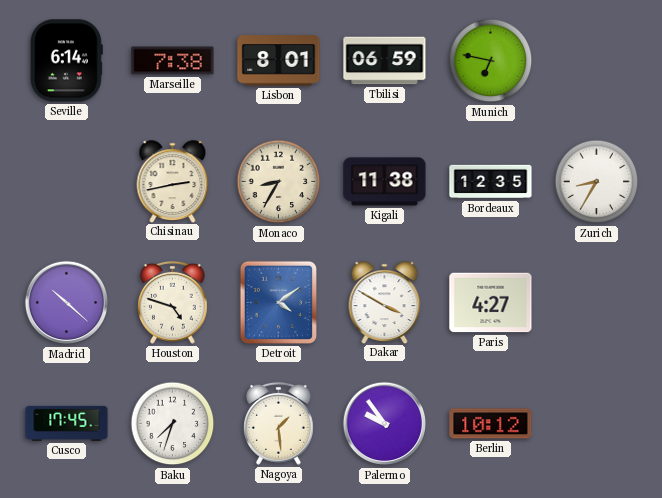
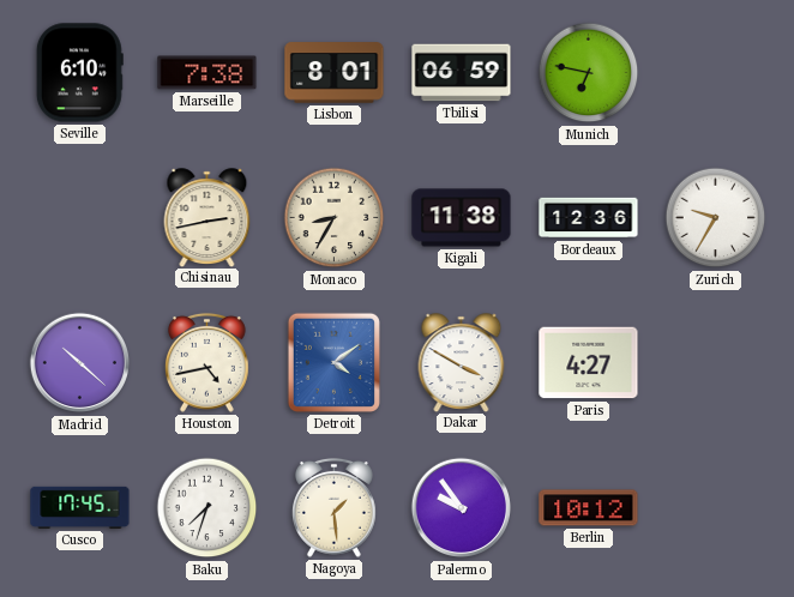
Seville: 6:14 -> 6:10 (79, 73)
Bordeaux: 12:35 -> 12:36 (589, 218)
Zurich: 8:35 -> 9:35 (716, 218)
Houston: 4:48 -> 4:43 (207, 362)
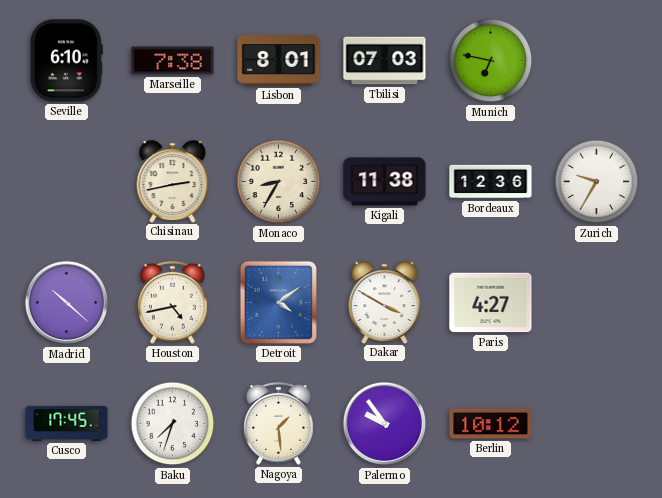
Tbilisi: 06:59 -> 07:03 (385, 61)
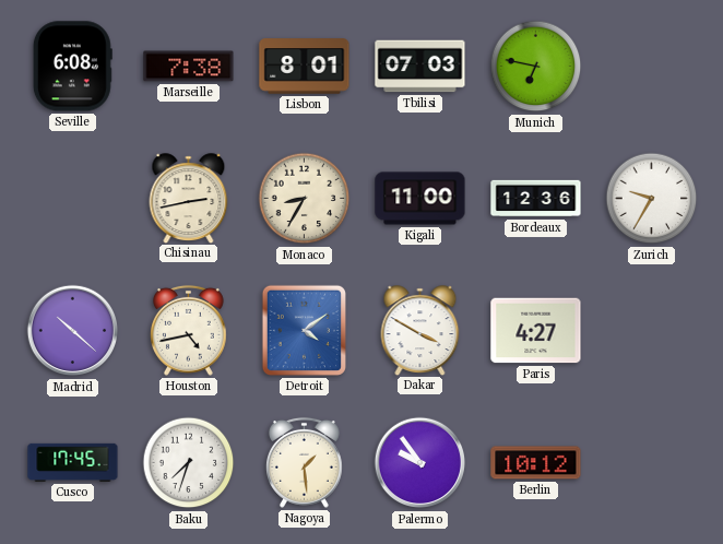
Seville: 6:10 -> 6:08 (72, 67)
Kigali: 11:38 -> 11:00 (420, 199)
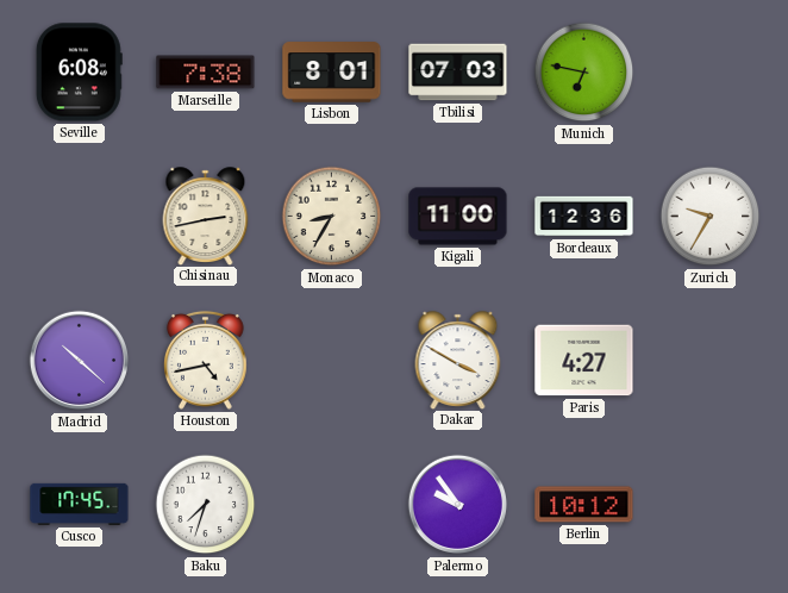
Detroit: 4:09 -> none (304, 330)
Nagoya: 1:29 -> none (305, 462)
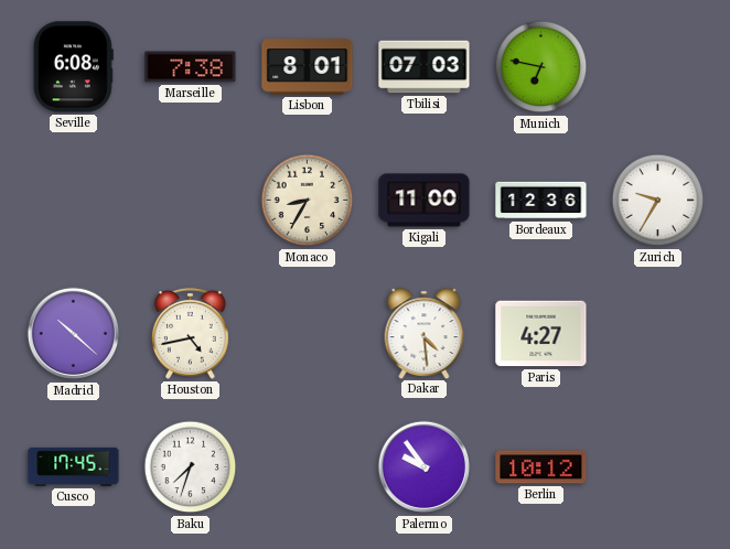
Chisinau: 2:43 -> none (206, 216)
Dakar: 3:50 -> 4:29 (425, 333)
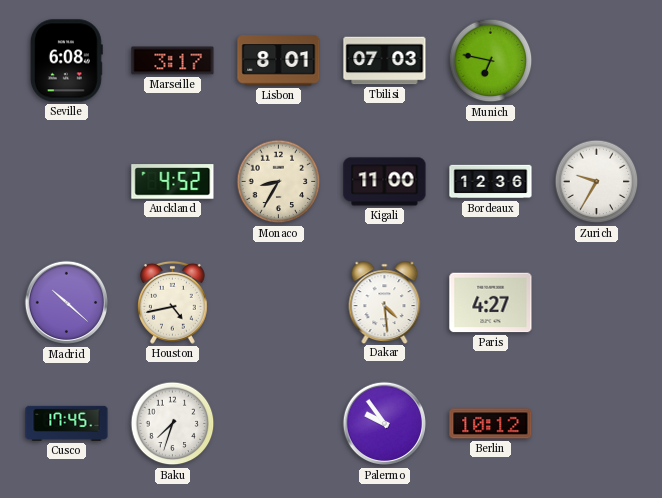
Marseille: 7:38 -> 3:17 (173, 61)
Auckland: none -> 4:52 (173, 182)
